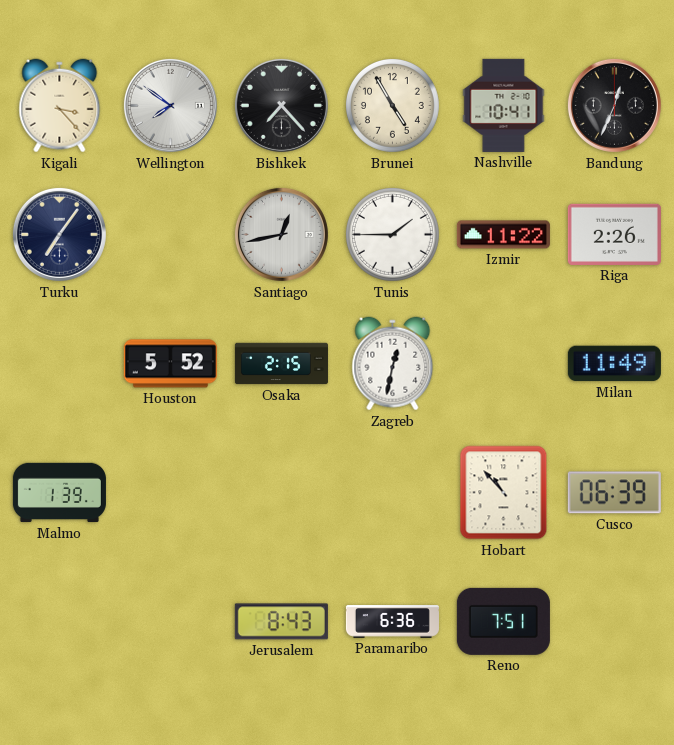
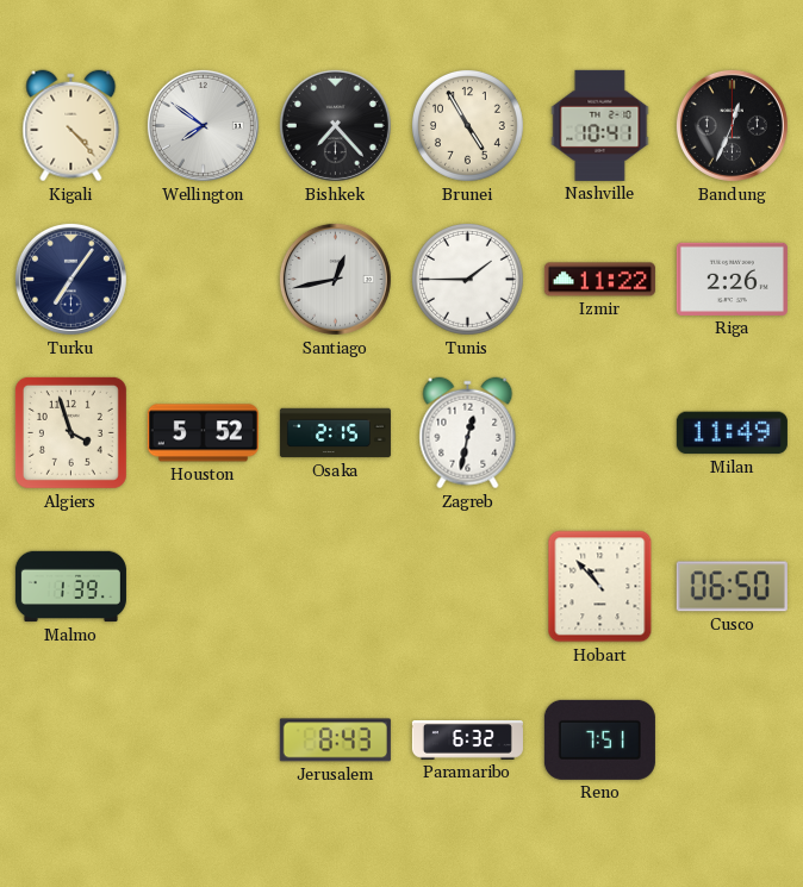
Kigali: 3:23 -> 4:23 (71, 126)
Algiers: none -> 3:57 (70, 432)
Cusco: 06:39 -> 06:50 (732, 587)
Paramaribo: 6:36 -> 6:32 (467, 741)
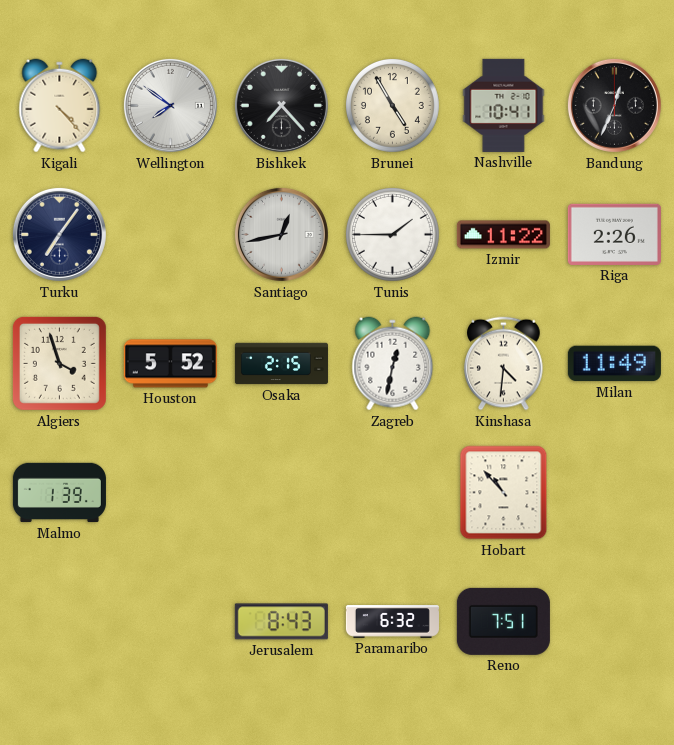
Kinshasa: none -> 4:31 (504, 364)
Cusco: 06:50 -> none (732, 587)
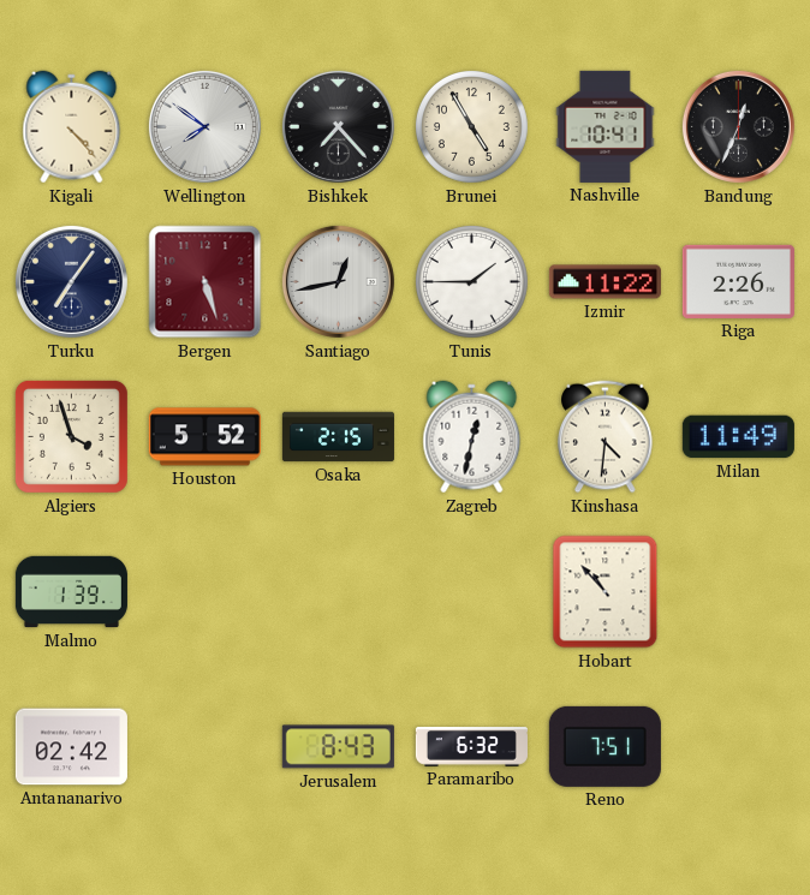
Bergen: none -> 5:27 (206, 282)
Antananarivo: none -> 02:42 (71, 747)
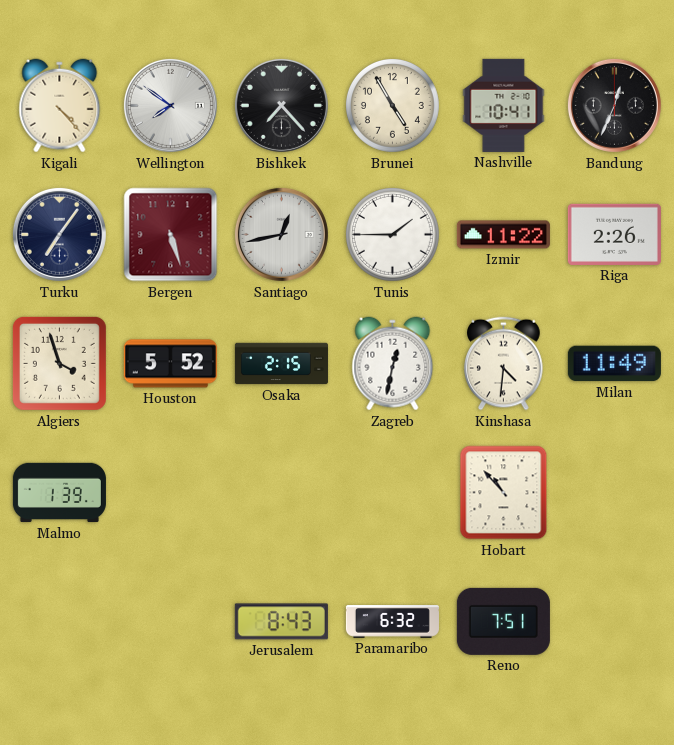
Antananarivo: 02:42 -> none (71, 747)
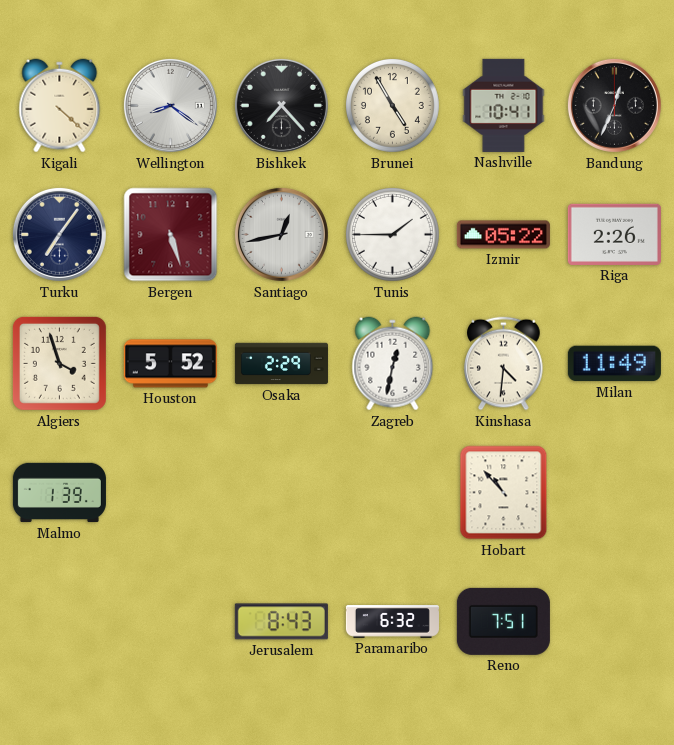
Kigali: 4:23 -> 4:22 (60, 106)
Wellington: 7:51 -> 8:21 (170, 105)
Izmir: 11:22 -> 05:22 (503, 235)
Osaka: 2:15 -> 2:29 (281, 364)
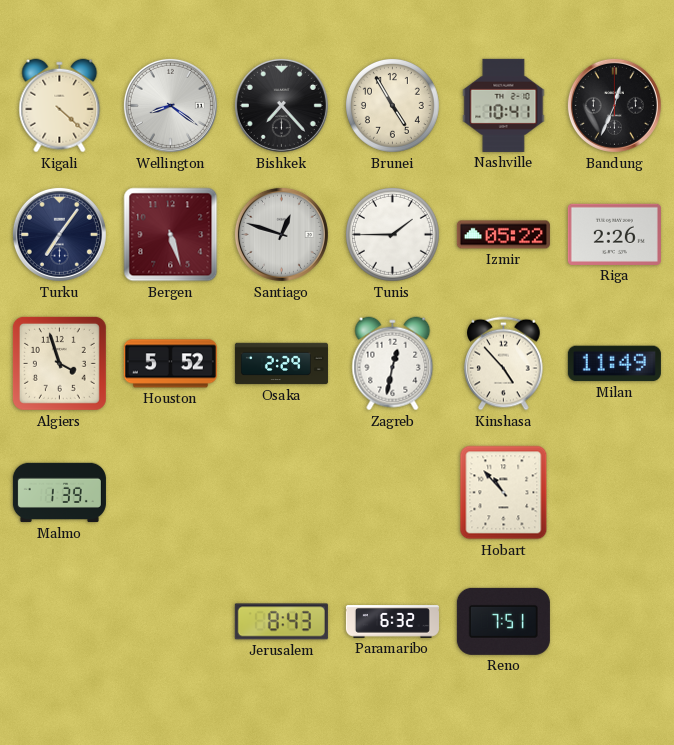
Santiago: 12:43 -> 12:48 (281, 234)
Kinshasa: 4:31 -> 4:53 (504, 364)
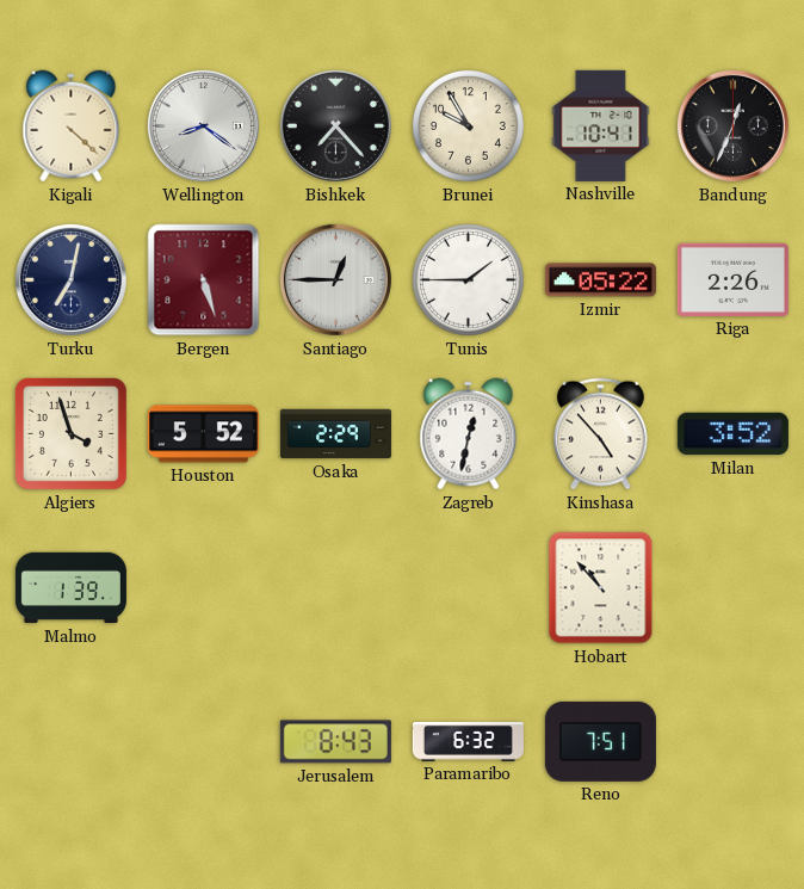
Brunei: 4:55 -> 9:55 (468, 125)
Turku: 7:06 -> 7:02 (70, 279)
Santiago: 12:48 -> 12:45 (335, 279)
Milan: 11:49 -> 3:52 (732, 434)
